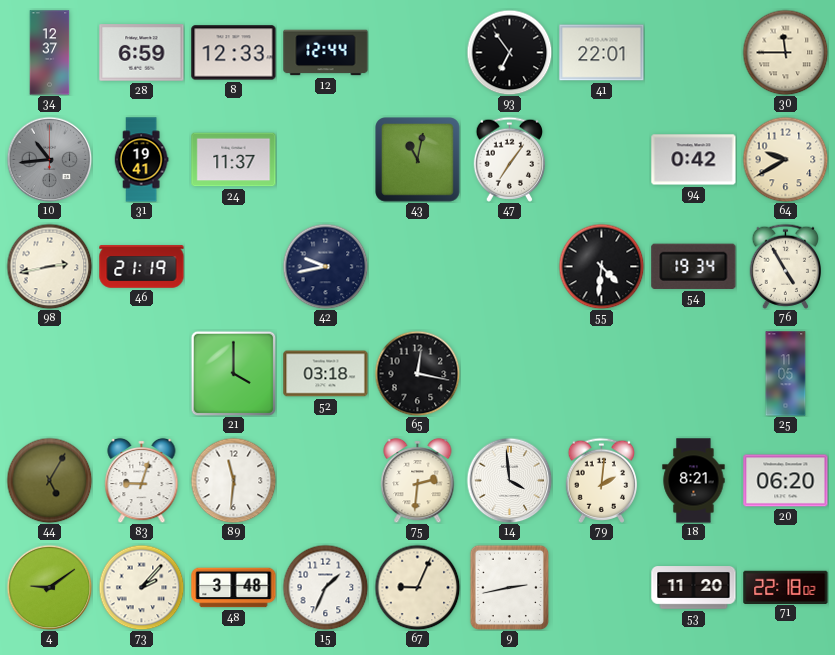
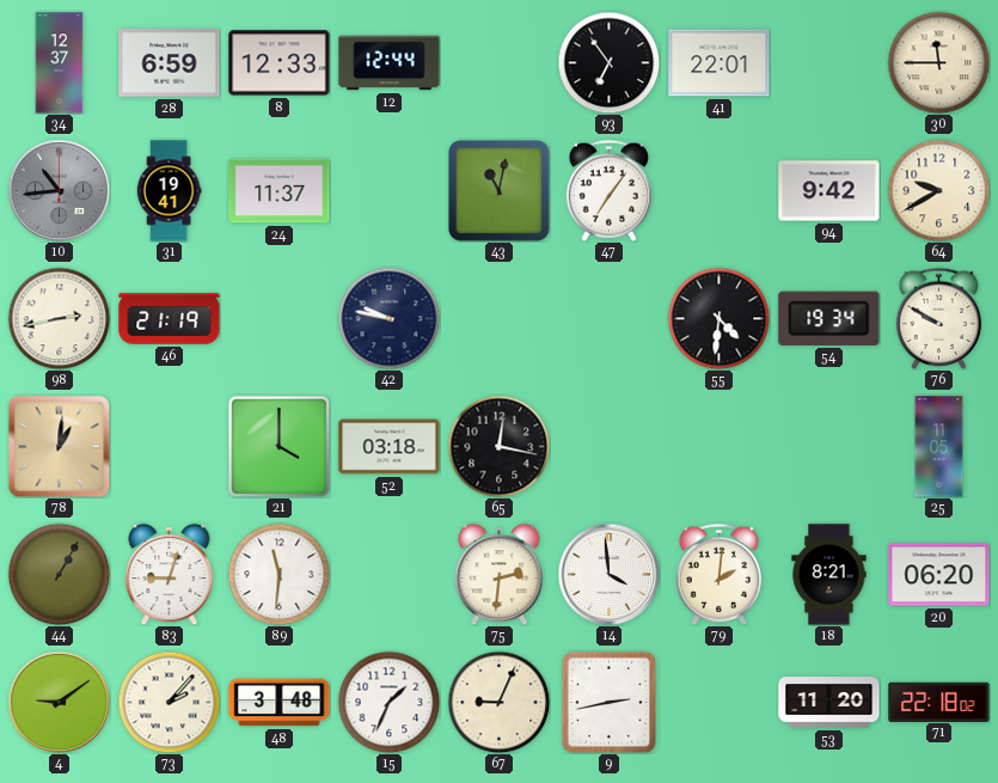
94: 0:42 -> 9:42 (829, 191)
42: 9:43 -> 9:47 (388, 318)
76: 4:55 -> 9:50 (938, 318)
78: none -> 1:01 (59, 446)
44: 5:05 -> 1:05 (59, 574)
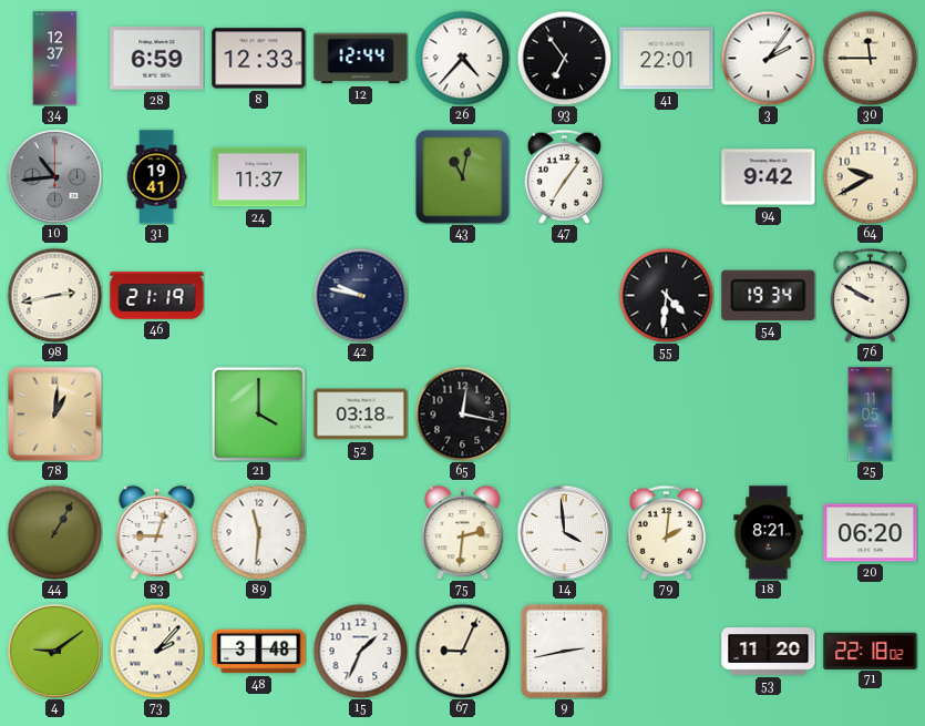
26: none -> 4:37 (462, 58)
3: none -> 2:06 (768, 58)
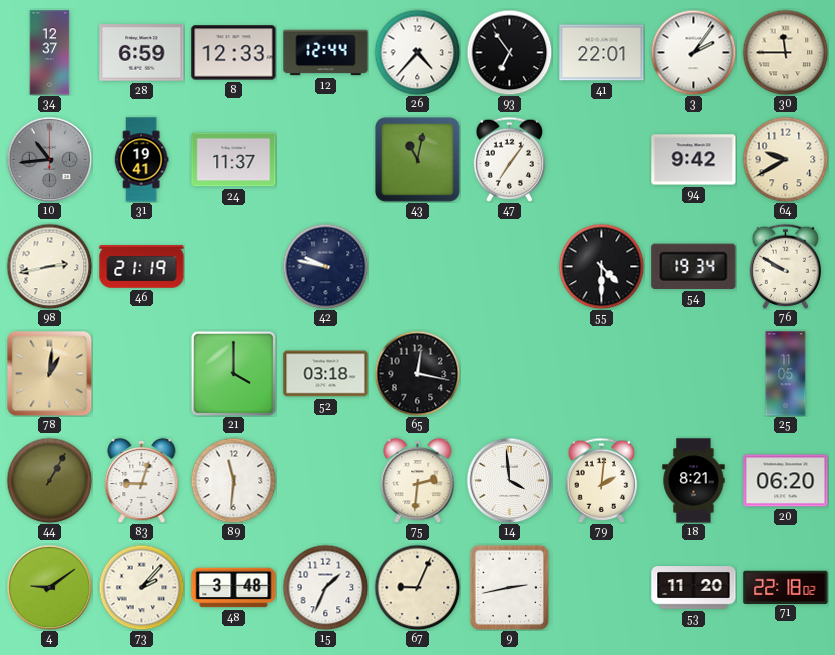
55: 4:31 -> 4:30 (601, 266)
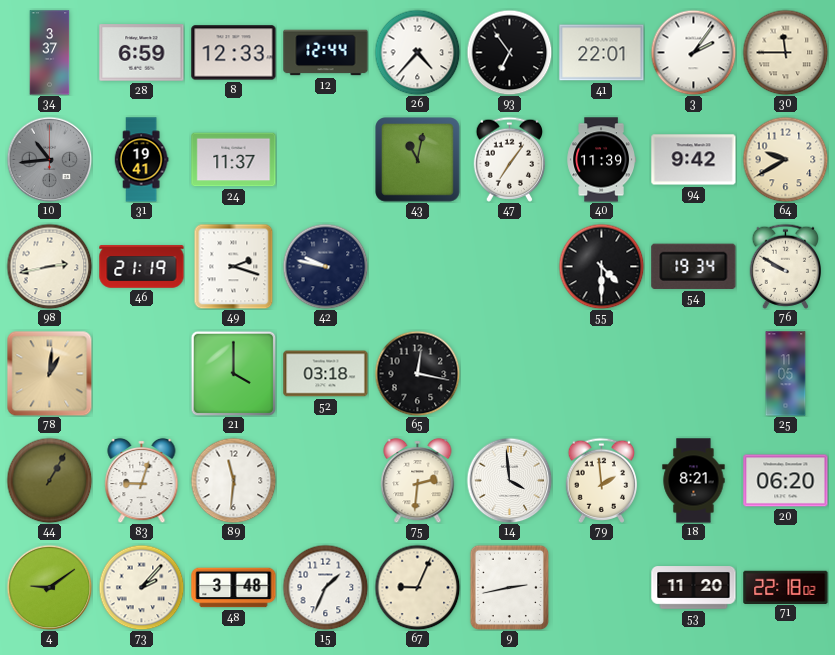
34: 12:37 -> 3:37 (50, 53)
40: none -> 11:39 (601, 160)
49: none -> 2:18 (234, 266)
79: 2:01 -> 1:59 (601, 480)
